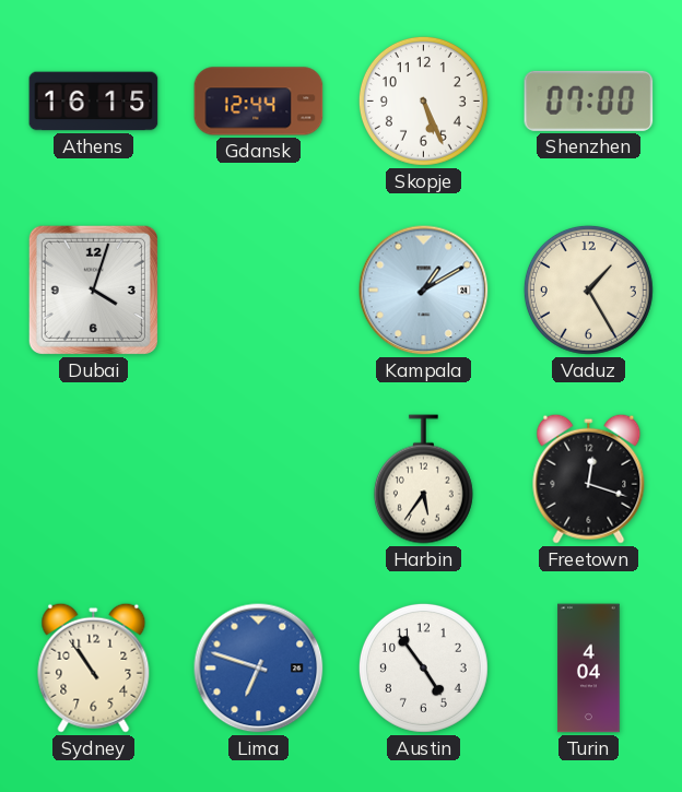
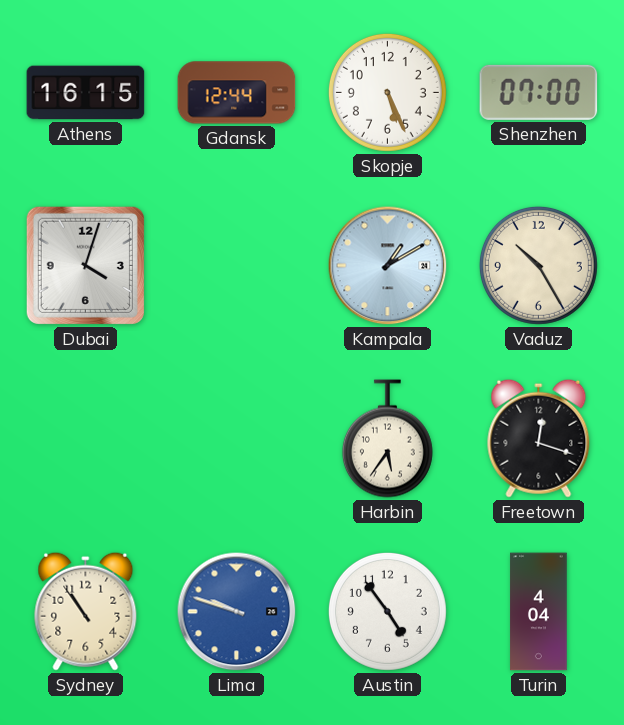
Vaduz: 1:25 -> 10:25 (538, 265)
Lima: 6:48 -> 9:48 (237, 612)
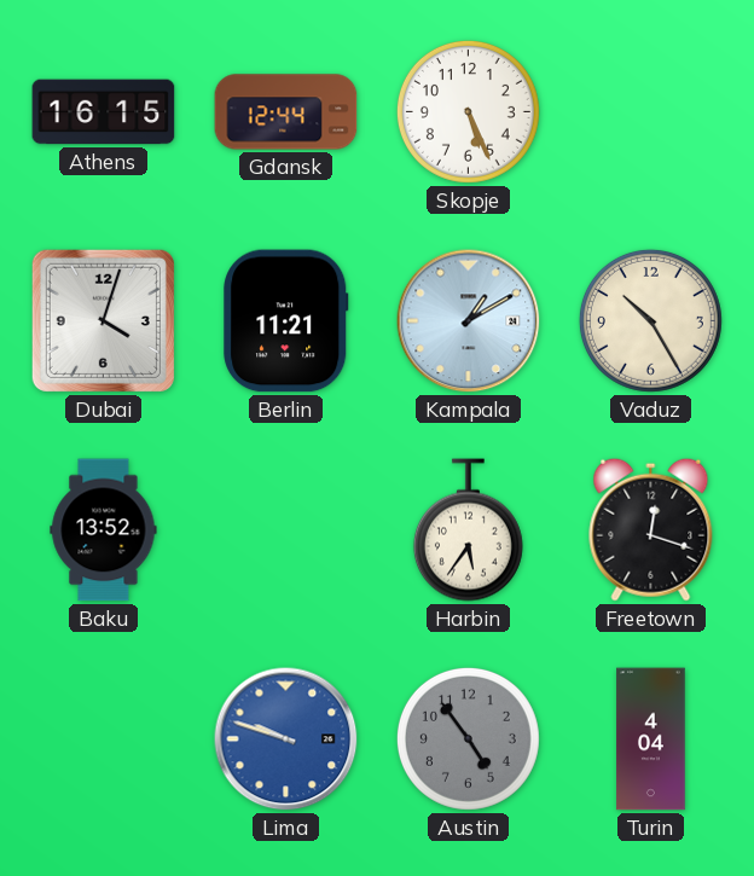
Shenzhen: 07:00 -> none (539, 92)
Berlin: none -> 11:21 (286, 321)
Baku: none -> 13:52 (104, 530)
Sydney: 10:54 -> none (86, 611)
Austin dial: white -> grey (468, 738)
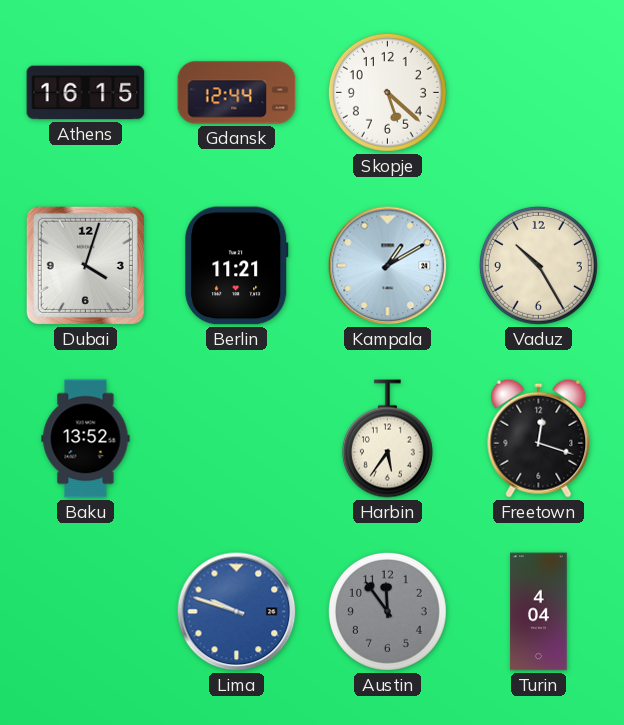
Skopje: 5:26 -> 5:22 (387, 92)
Austin: 4:54 -> 11:54 (387, 611)
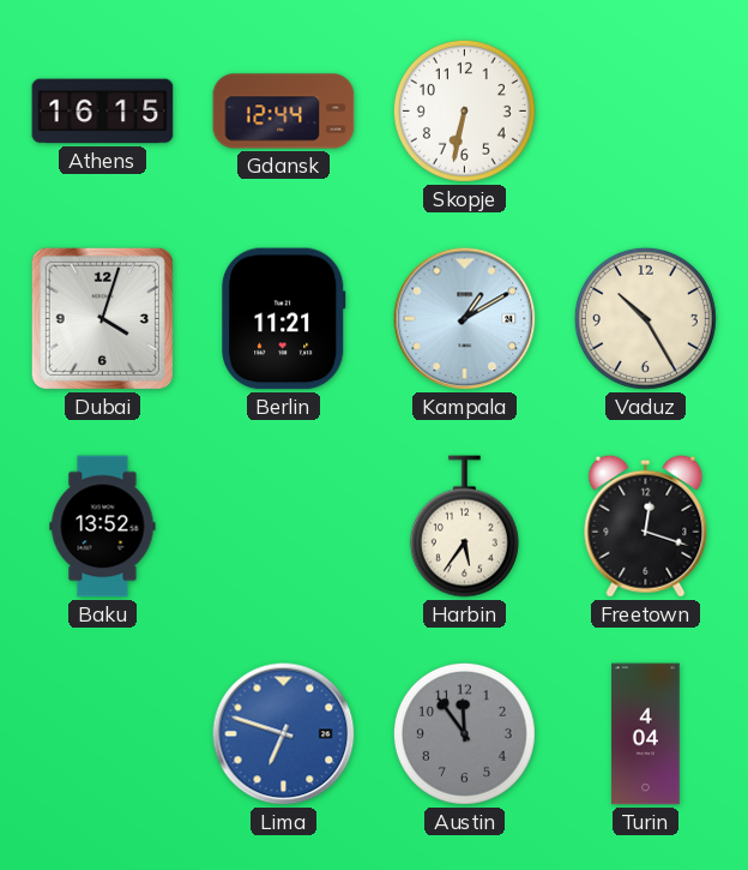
Skopje: 5:22 -> 6:32 (464, 110)
Lima: 9:48 -> 6:48 (284, 734)
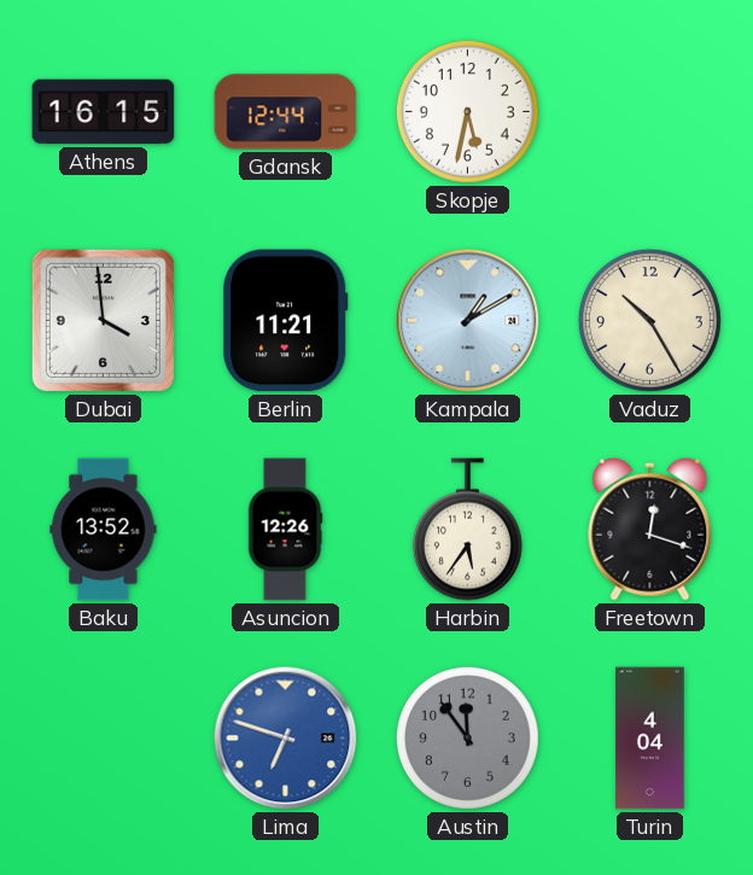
Skopje: 6:32 -> 5:32 (467, 111)
Dubai: 4:03 -> 3:59 (103, 320)
Asuncion: none -> 12:26 (285, 530)
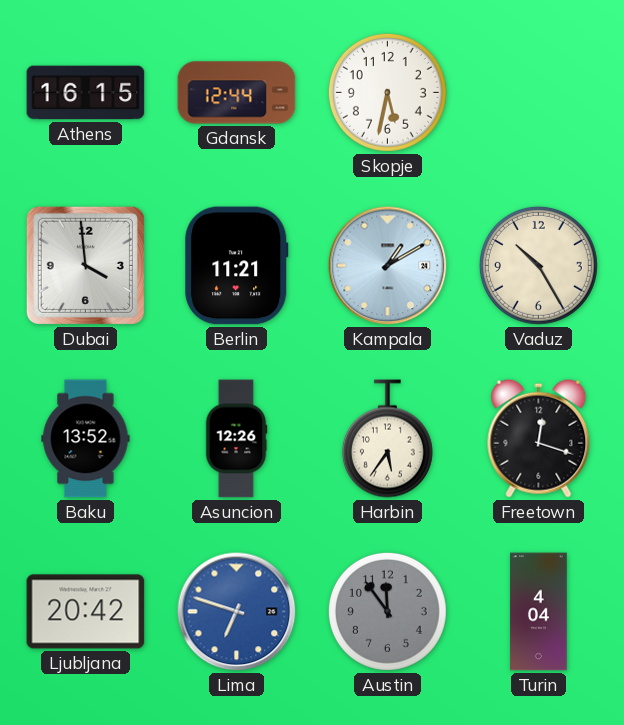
Ljubljana: none -> 20:42 (86, 612)
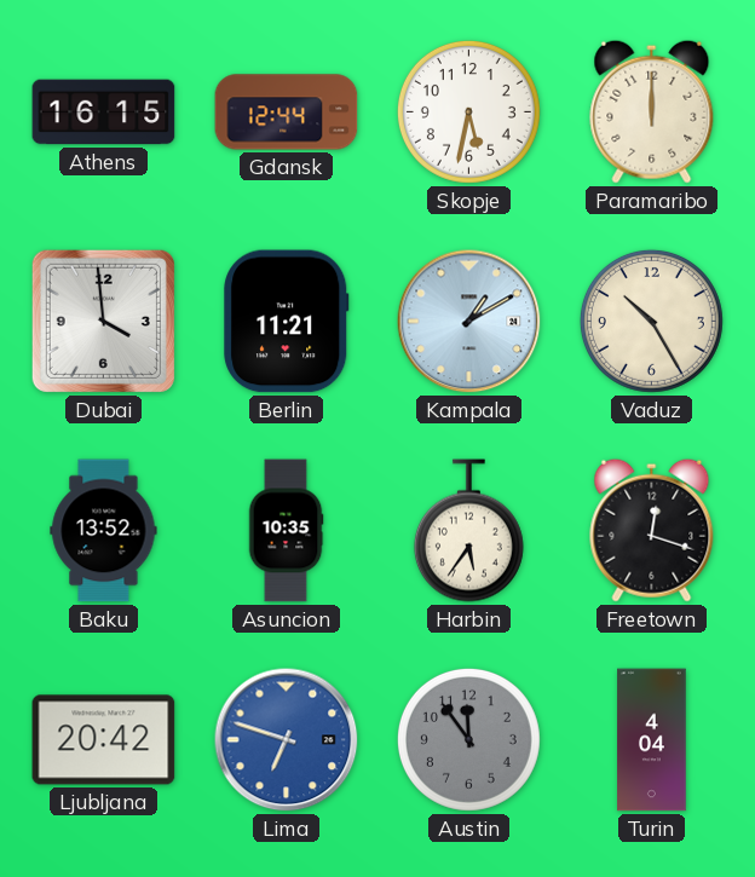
Paramaribo: none -> 12:00 (652, 111)
Asuncion: 12:26 -> 10:35 (286, 531)
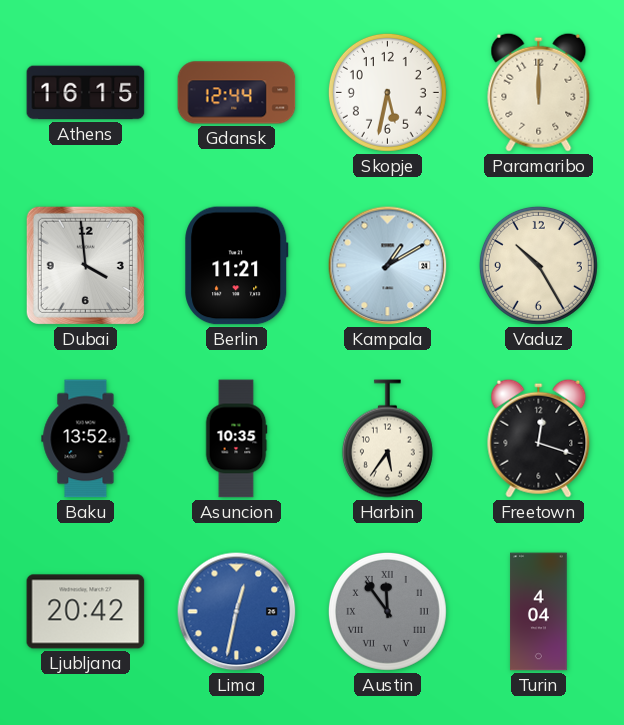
Lima: 6:48 -> 12:32 (237, 612)
Austin numerals: Arabic -> Roman (387, 611)
